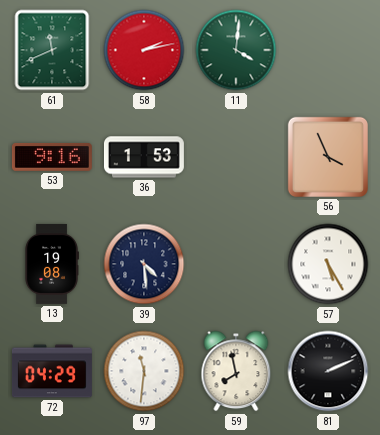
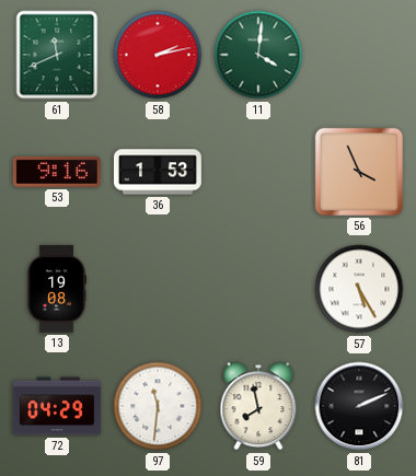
39: 4:29 -> none (144, 264)
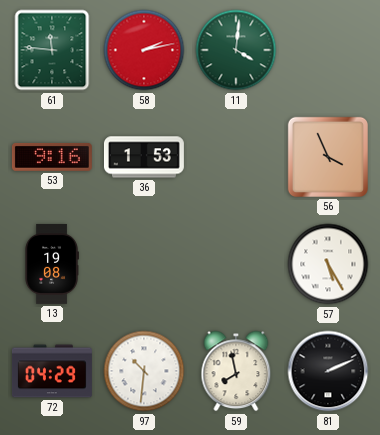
61: 11:41 -> 11:46 (52, 50)
97: 11:31 -> 10:31 (144, 371)
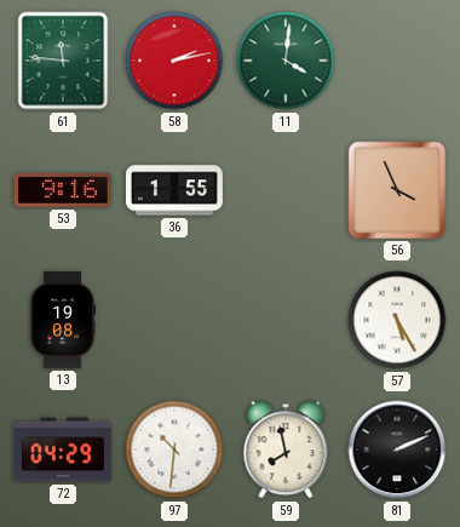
36: 1:53 -> 1:55 (174, 190)
